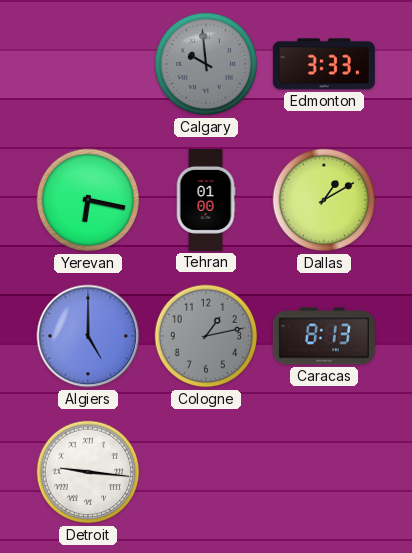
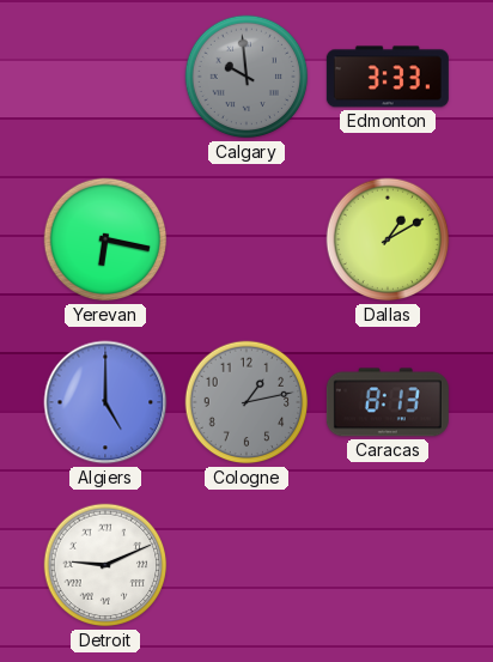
Tehran: 01:00 -> none (206, 200)
Detroit: 9:16 -> 9:11 (105, 565)
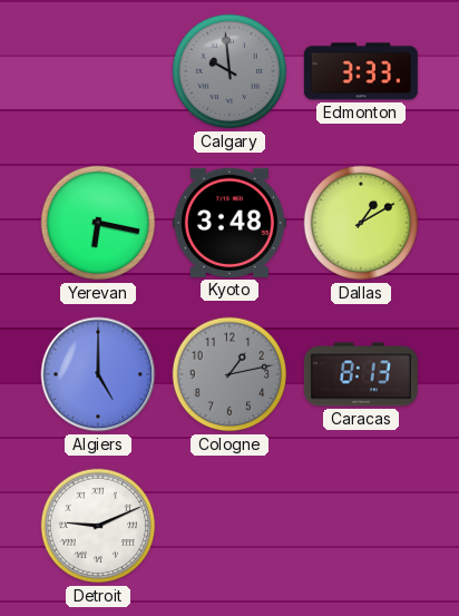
Kyoto: none -> 3:48 (229, 223)
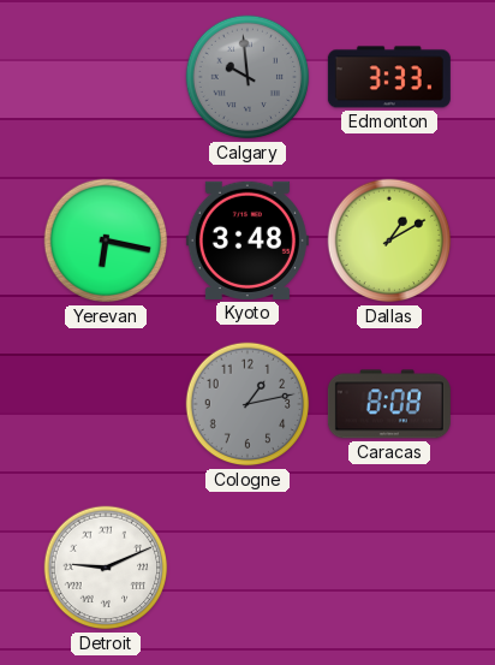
Algiers: 5:00 -> none (98, 374)
Caracas: 8:13 -> 8:08 (389, 404)
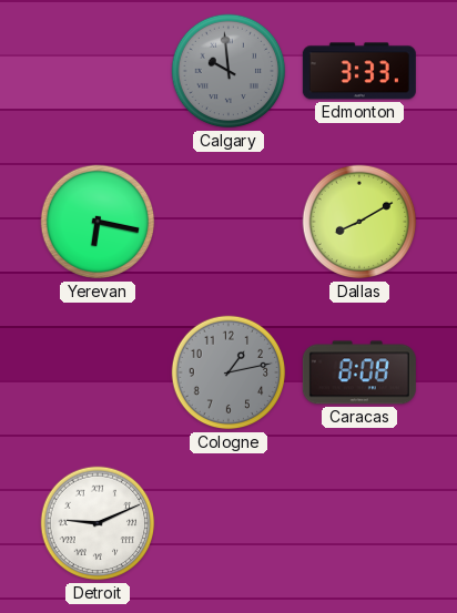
Kyoto: 3:48 -> none (247, 241)
Dallas: 1:10 -> 8:10 (359, 222)
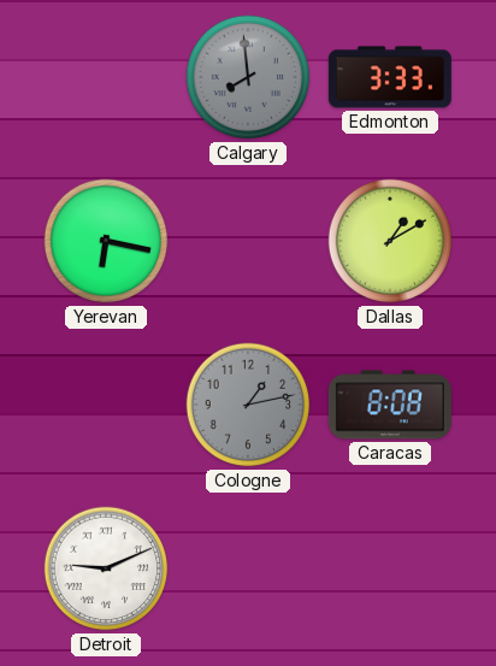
Calgary: 9:59 -> 7:59 (248, 77)
Dallas: 8:10 -> 1:10 (390, 241)
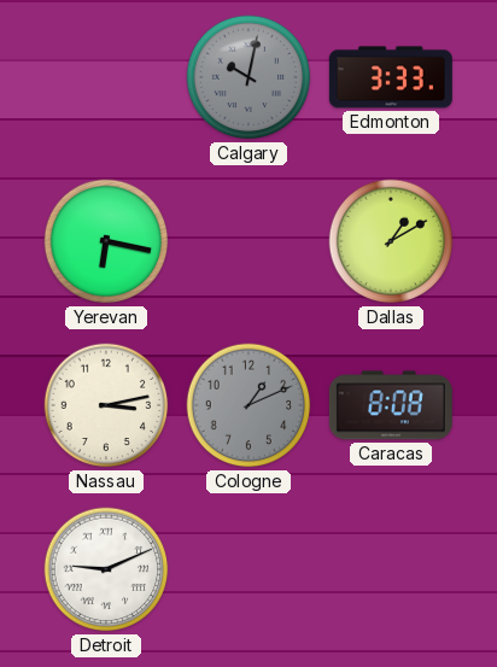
Calgary: 7:59 -> 10:02 (248, 77)
Nassau: none -> 3:13 (106, 405)
Cologne: 1:13 -> 1:11 (248, 405)
